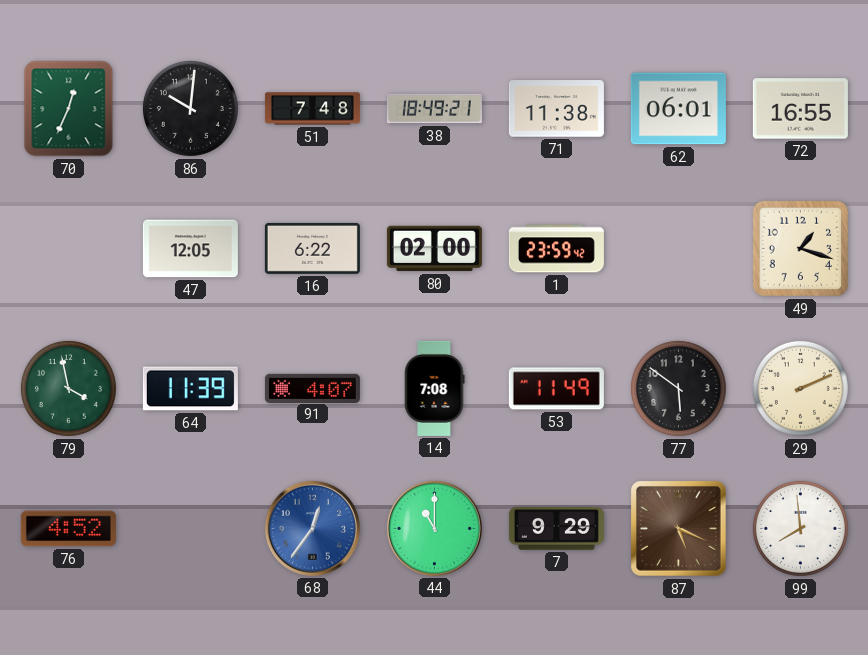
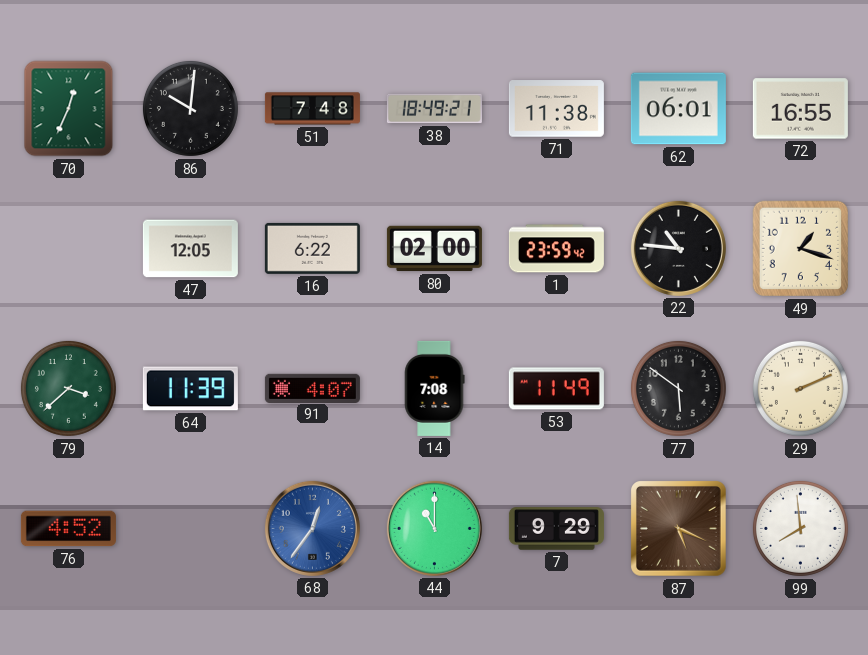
22: none -> 10:46 (678, 248)
79: 3:58 -> 3:38 (68, 388)
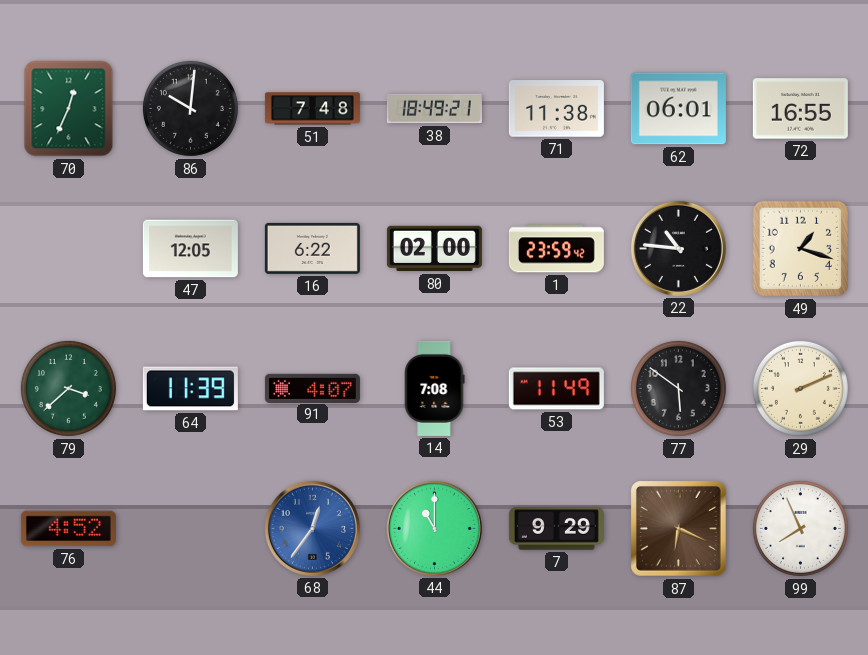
87: 5:19 -> 6:19 (679, 529)
99: 7:59 -> 7:56 (800, 528)
